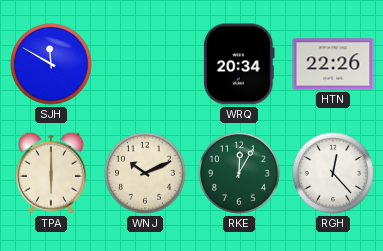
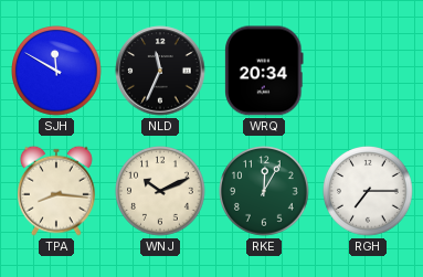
NLD: none -> 11:34 (160, 71)
HTN: 22:26 -> none (333, 64)
TPA: 6:00 -> 8:16 (56, 191)
RGH: 12:23 -> 7:15 (369, 192)
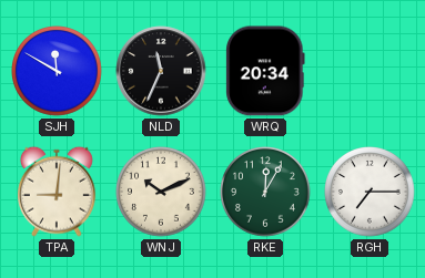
TPA: 8:16 -> 9:01 (57, 192)
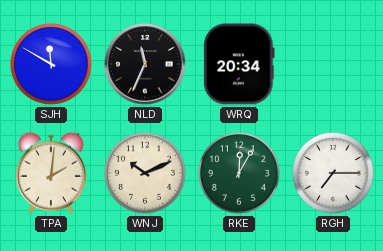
TPA: 9:01 -> 2:01 (51, 173)
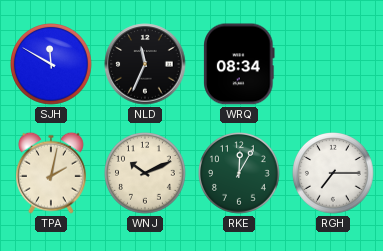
WRQ: 20:34 -> 08:34 (239, 64)
TPA: 2:01 -> 2:02 (51, 173)
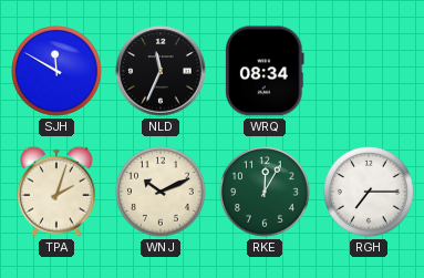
TPA: 2:02 -> 2:03 (56, 192)
